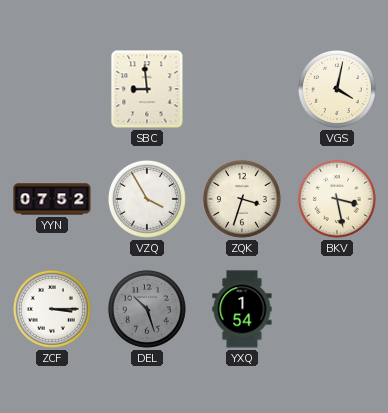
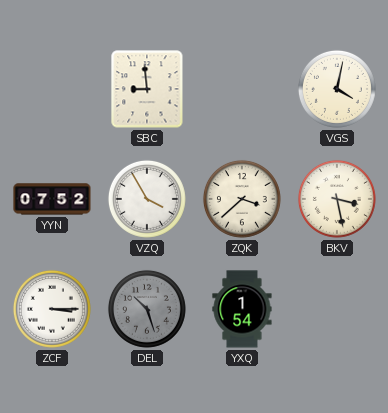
ZQK: 3:33 -> 3:38 (242, 199)
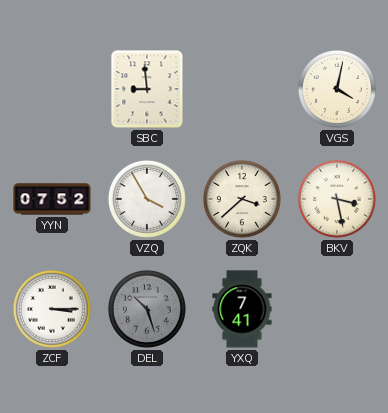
YXQ: 1:54 -> 7:41 (242, 309)
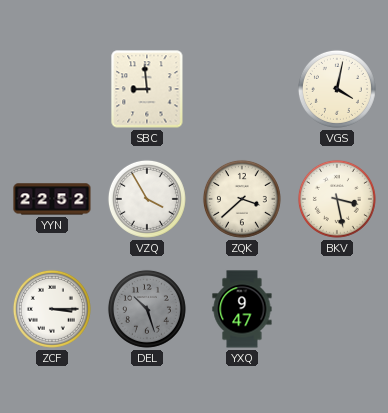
YYN: 07:52 -> 22:52 (52, 199)
YXQ: 7:41 -> 9:47 (242, 309)
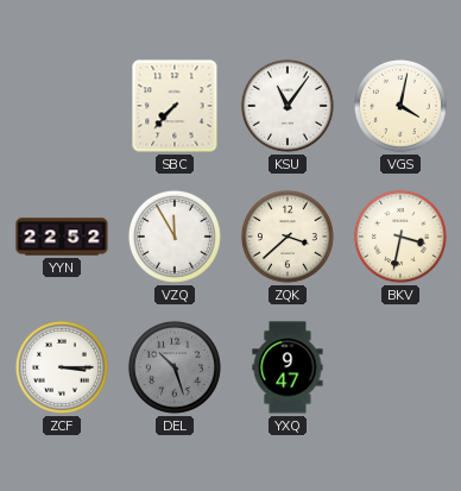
SBC: 8:59 -> 7:37 (175, 106)
KSU: none -> 11:06 (288, 106)
VZQ: 3:55 -> 11:55 (175, 237)
BKV: 3:28 -> 3:32 (400, 237)
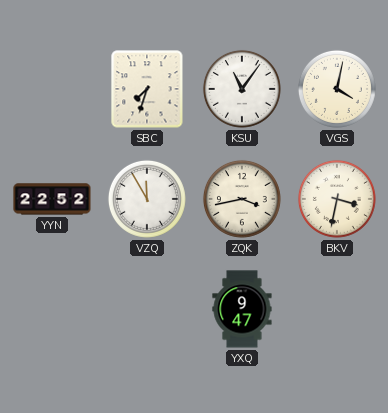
SBC: 7:37 -> 7:33 (147, 89)
ZQK: 3:38 -> 3:43 (242, 199)
ZCF: 3:15 -> none (62, 367)
DEL: 10:27 -> none (175, 367)
